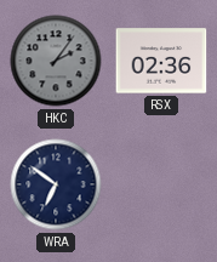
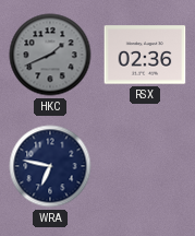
HKC: 2:06 -> 1:41 (50, 55)
WRA: 6:51 -> 6:47 (50, 166)
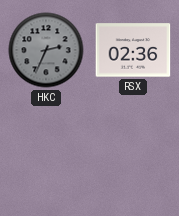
HKC: 1:41 -> 2:34 (46, 50)
WRA: 6:47 -> none (50, 166)
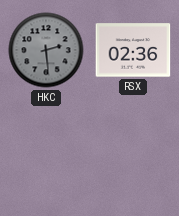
HKC: 2:34 -> 2:29 (46, 50)
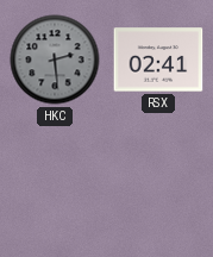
RSX: 02:36 -> 02:41 (158, 59)
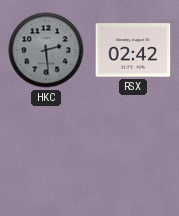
RSX: 02:41 -> 02:42 (133, 50)
